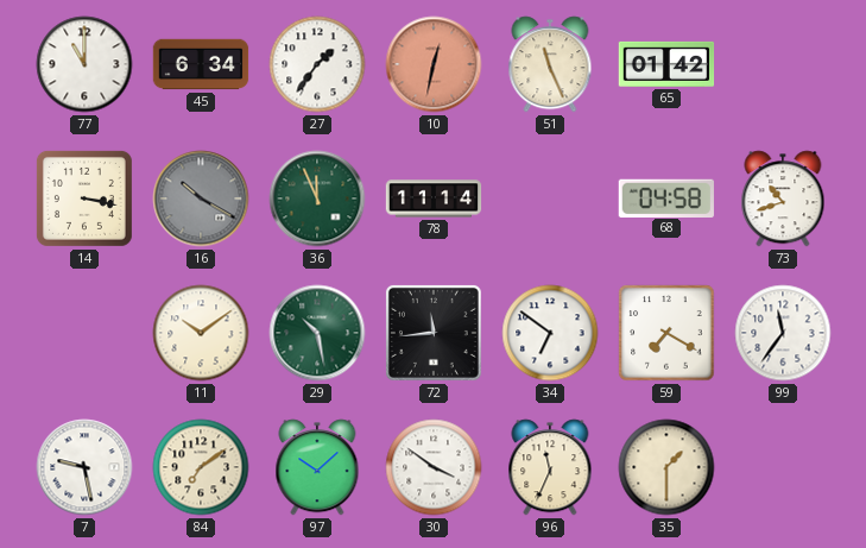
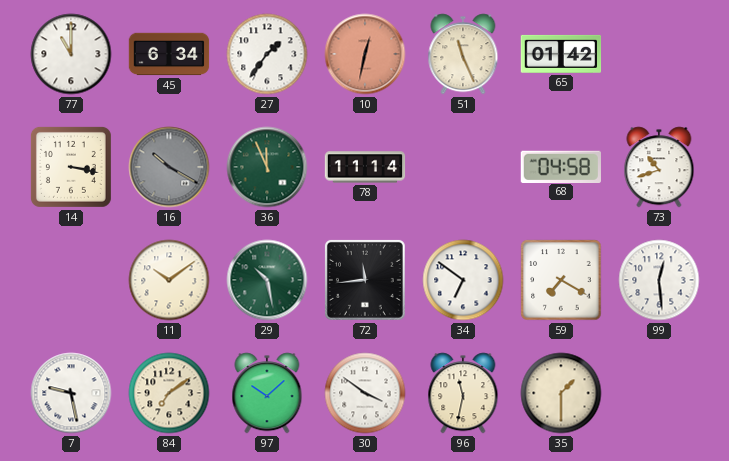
99: 11:36 -> 12:29 (659, 280)
96: 11:34 -> 11:32 (463, 393)
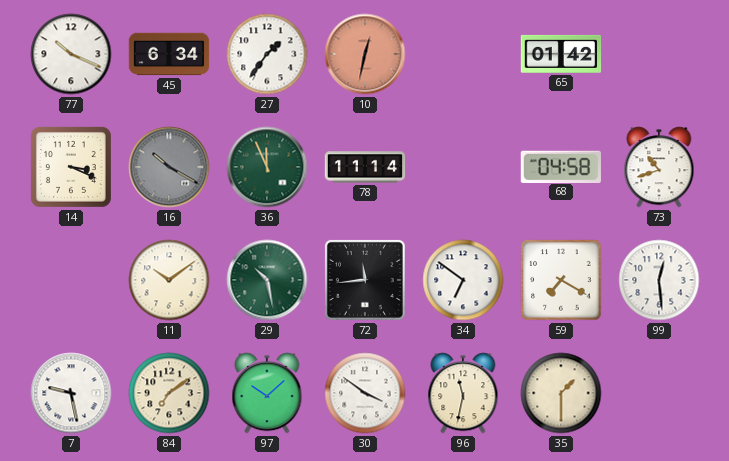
77: 11:00 -> 10:19 (71, 54)
51: 11:26 -> none (463, 54)
14: 3:17 -> 3:19 (71, 167)
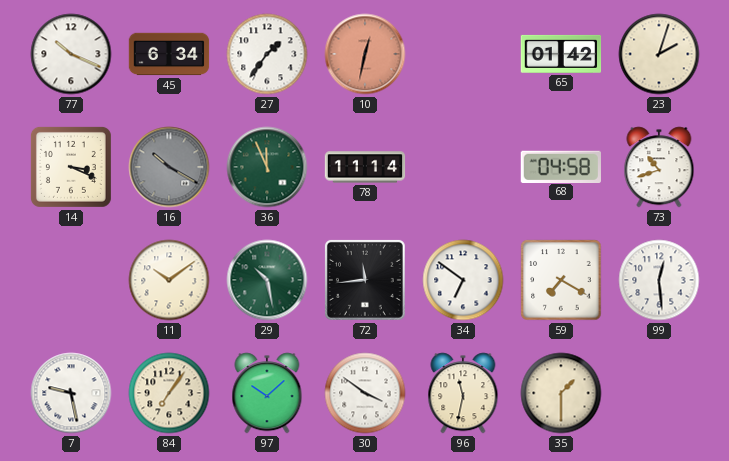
23: none -> 2:03 (659, 54)
84: 7:09 -> 7:06 (169, 393)
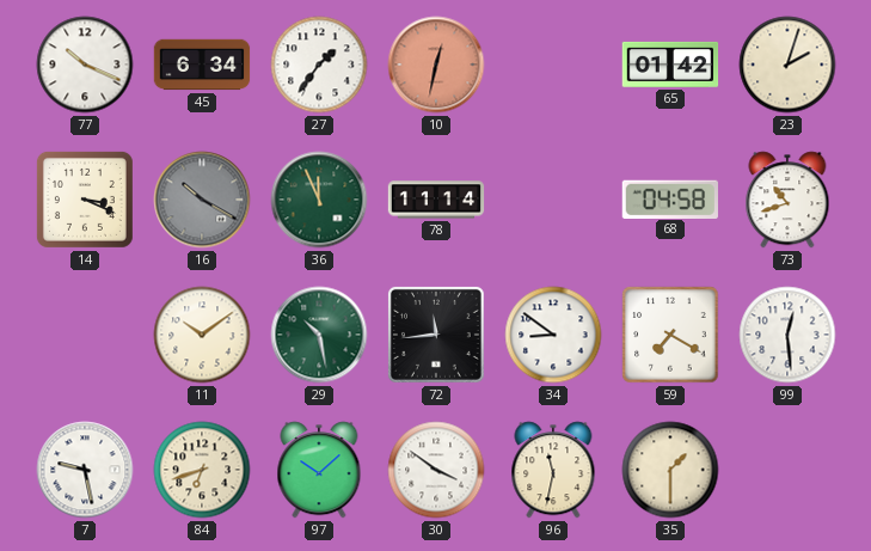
34: 6:51 -> 8:51 (553, 335)
84: 7:06 -> 6:42 (202, 470)
